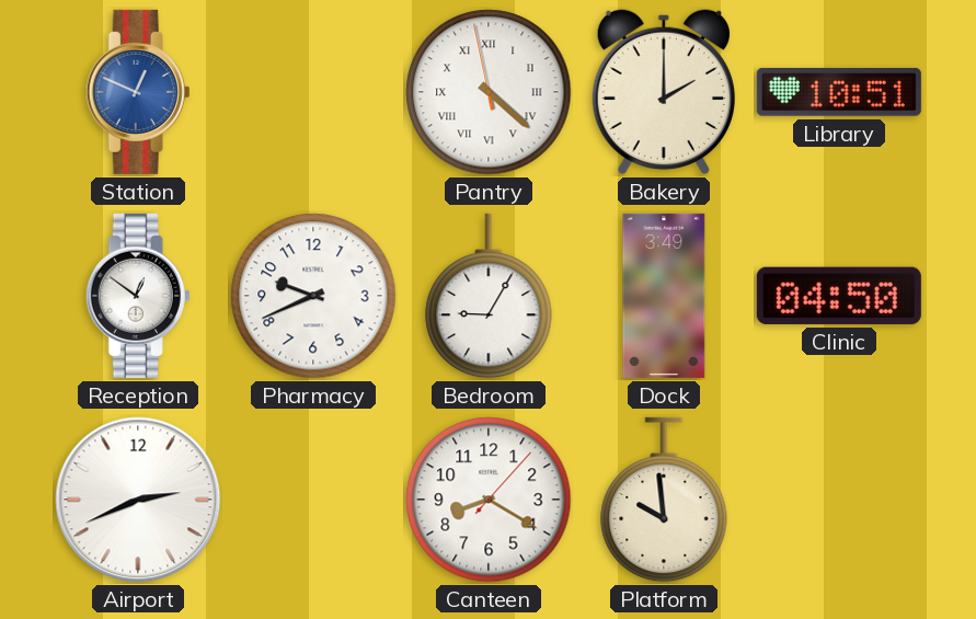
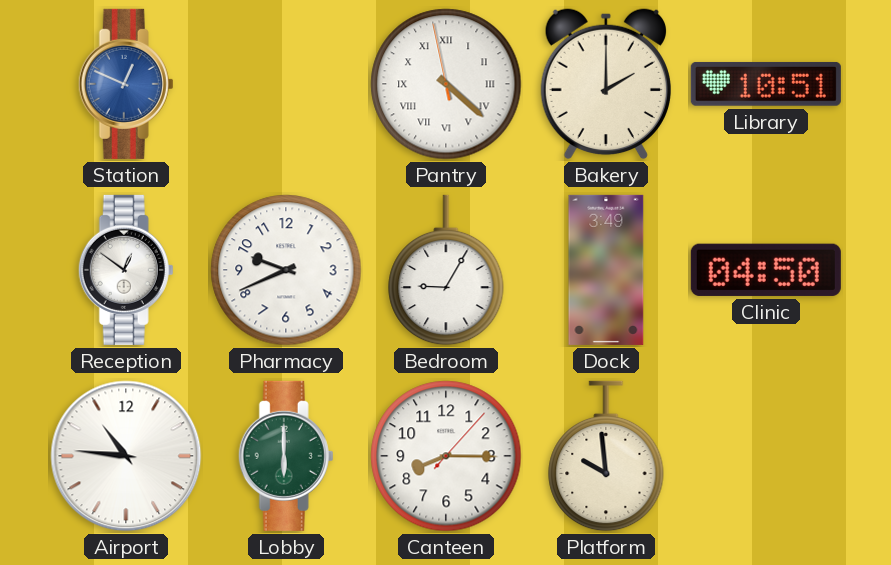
Airport: 2:41 -> 10:46 (126, 456)
Lobby: none -> 6:00 (286, 456)
Canteen: 8:20 -> 8:15 (446, 456)
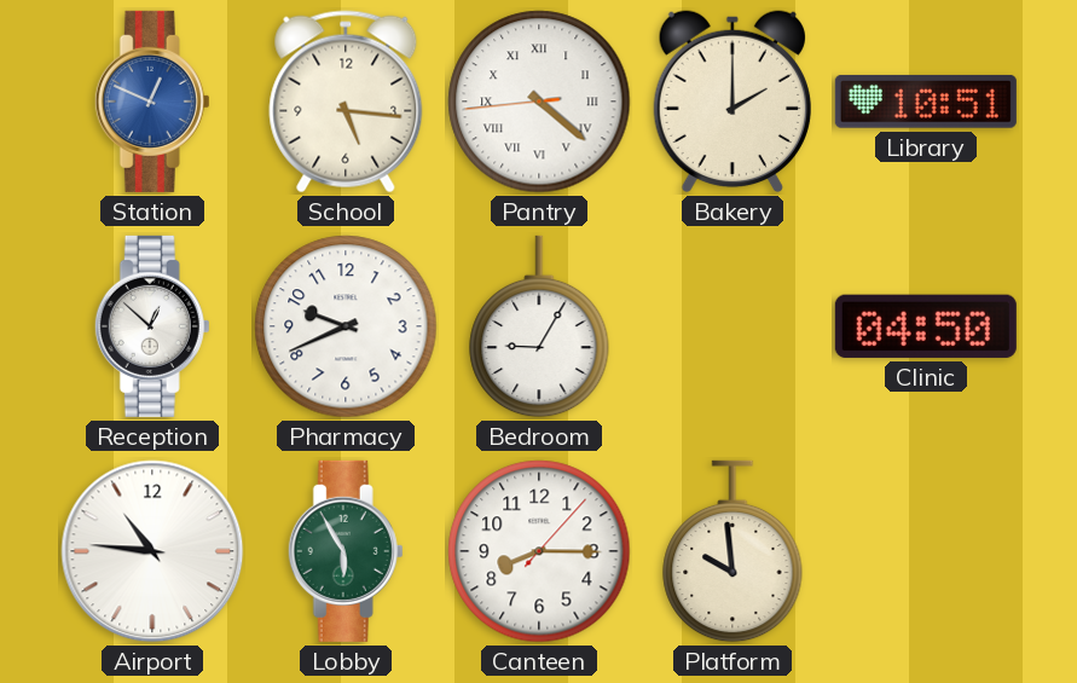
School: none -> 5:16 (346, 102)
Pantry: 4:21:58 -> 4:21:44 (539, 102)
Reception: 12:51 -> 12:52 (152, 326)
Dock: 3:49 -> none (606, 270)
Lobby: 6:00 -> 5:55 (346, 551)
